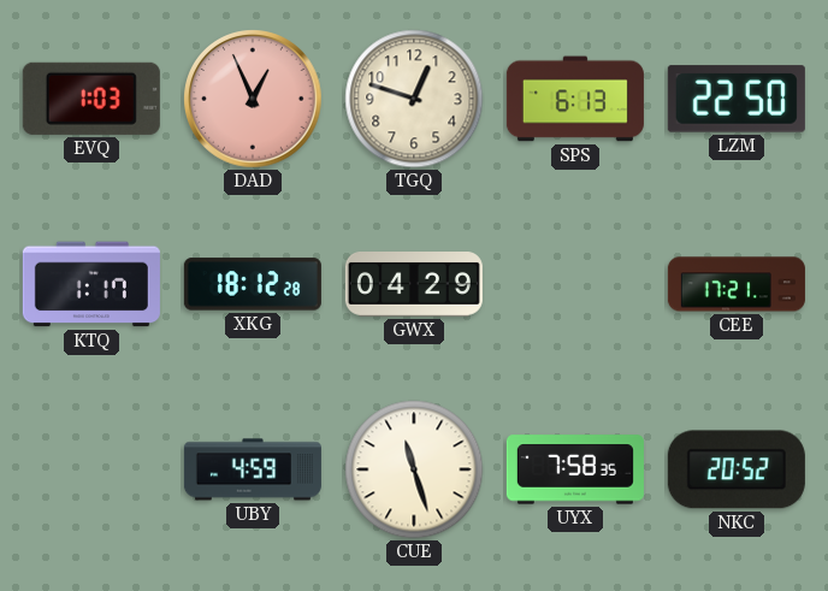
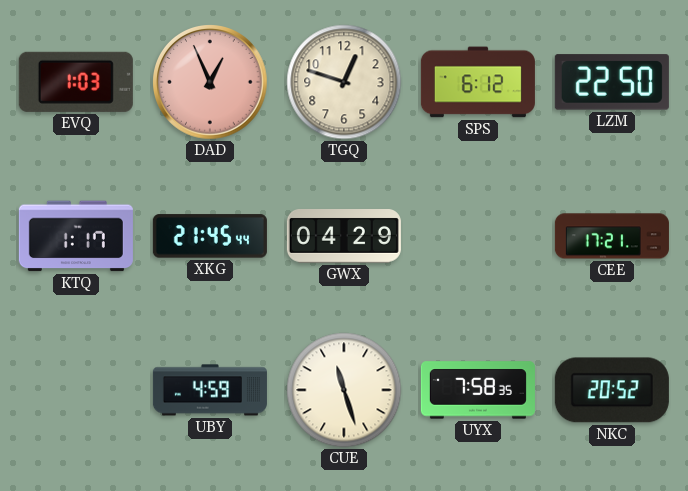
SPS: 6:13 -> 6:12 (478, 82)
XKG: 18:12 -> 21:45 (210, 236)
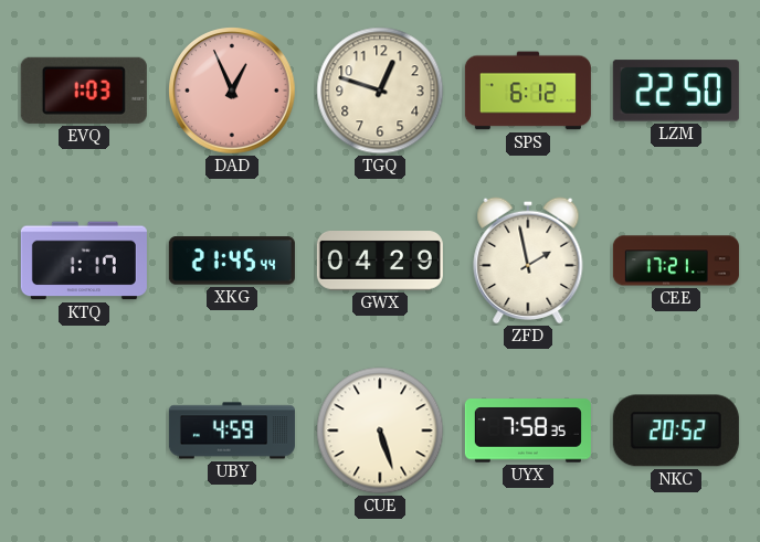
ZFD: none -> 1:58 (528, 261)
CUE: 11:27 -> 5:27 (380, 431)
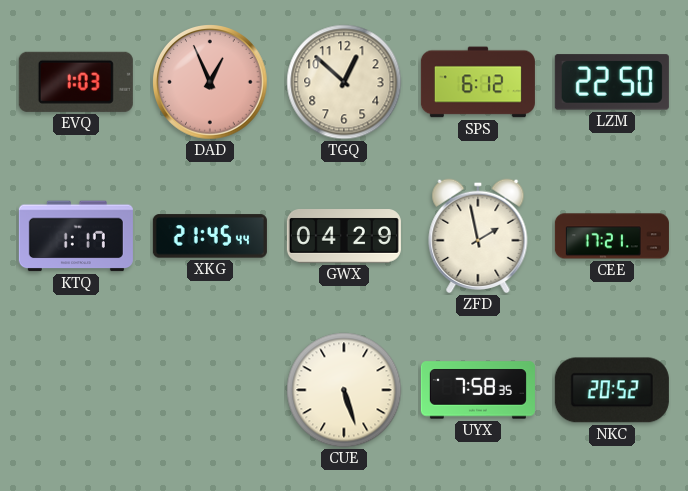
TGQ: 12:48 -> 12:52 (344, 82)
UBY: 4:59 -> none (232, 431)
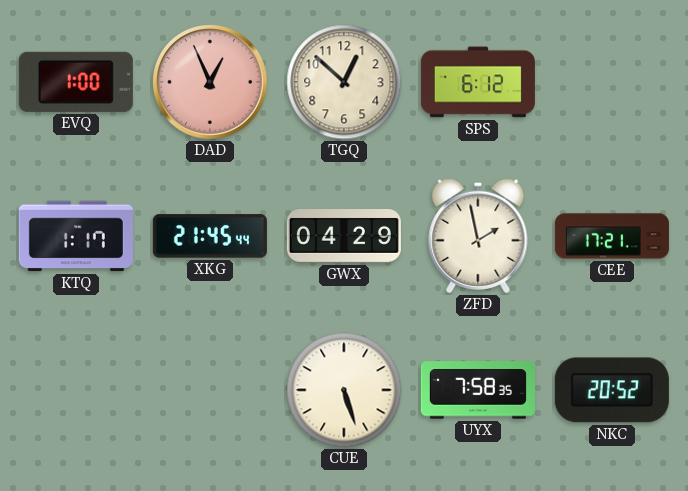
EVQ: 1:03 -> 1:00 (76, 82)
LZM: 22:50 -> none (612, 82)
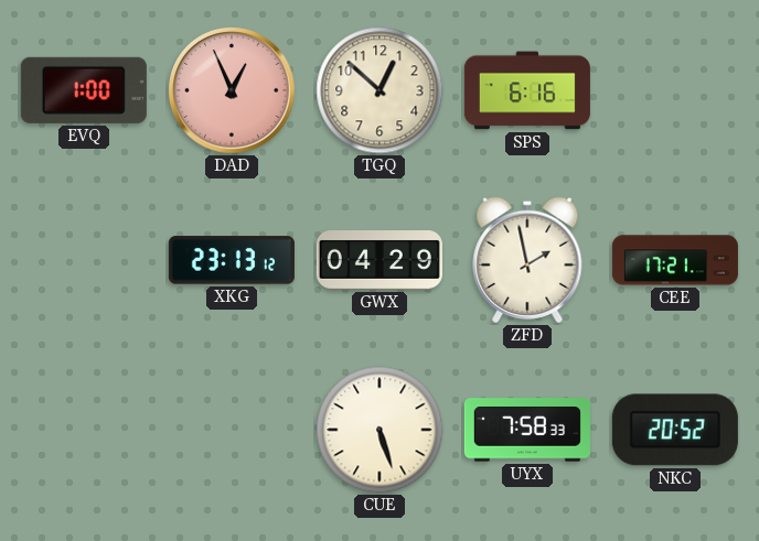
SPS: 6:12 -> 6:16 (527, 90)
KTQ: 1:17 -> none (76, 236)
XKG: 21:45 -> 23:13 (232, 260)
UYX: 7:58:35 -> 7:58:33 (527, 430)
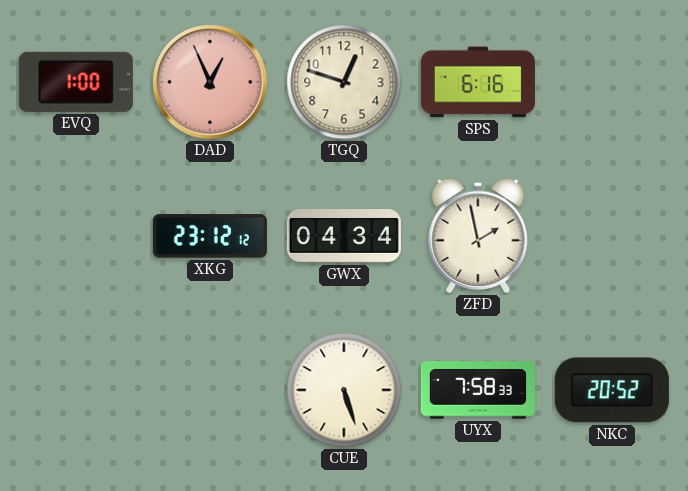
TGQ: 12:52 -> 12:48 (344, 82)
XKG: 23:13 -> 23:12 (210, 236)
GWX: 04:29 -> 04:34 (344, 237)
CEE: 17:21 -> none (675, 260)
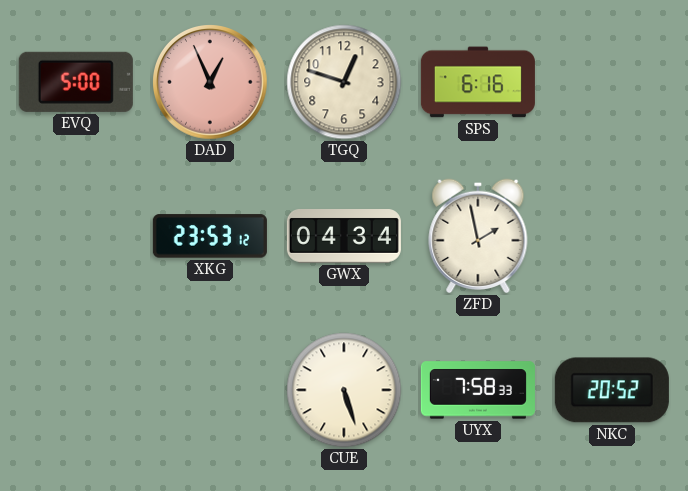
EVQ: 1:00 -> 5:00 (76, 82)
XKG: 23:12 -> 23:53 (210, 236)
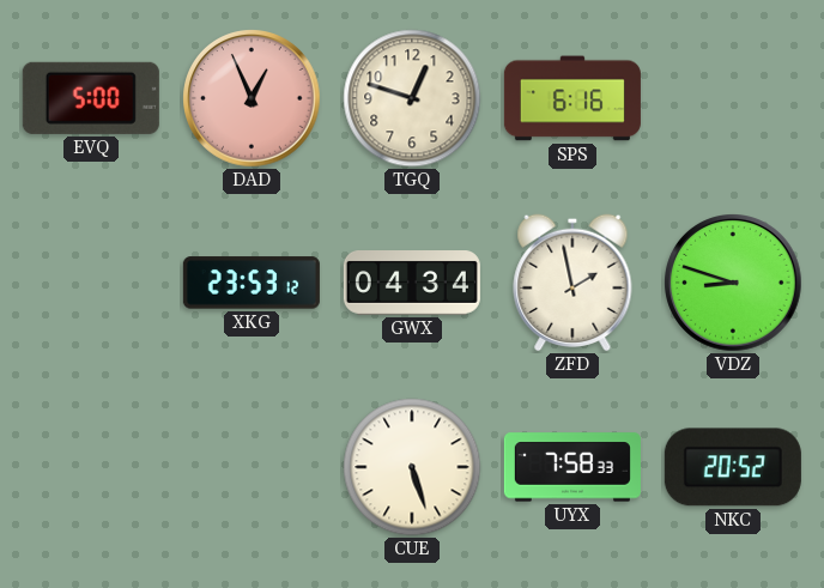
VDZ: none -> 8:48 (734, 284)
